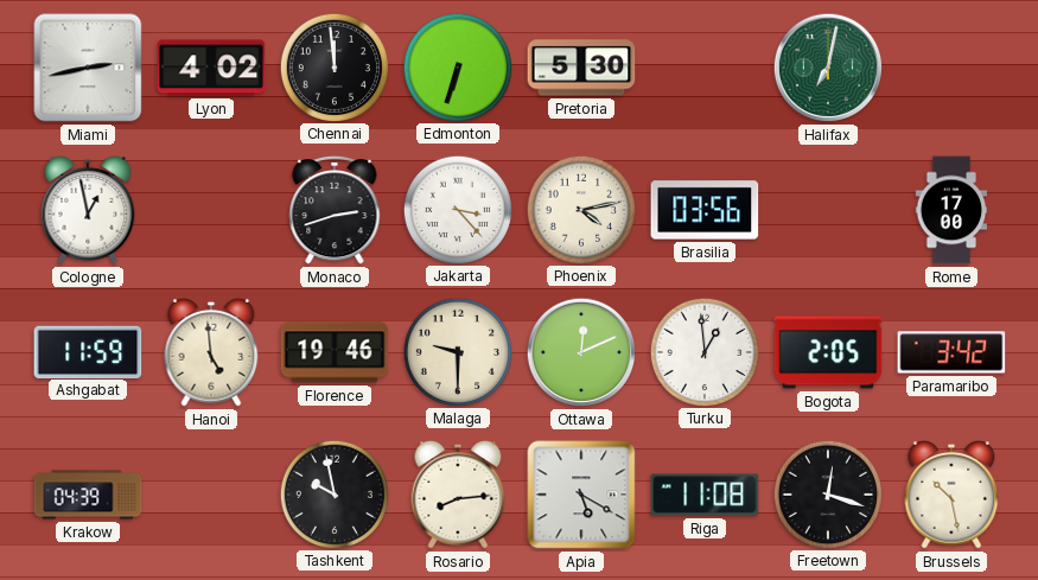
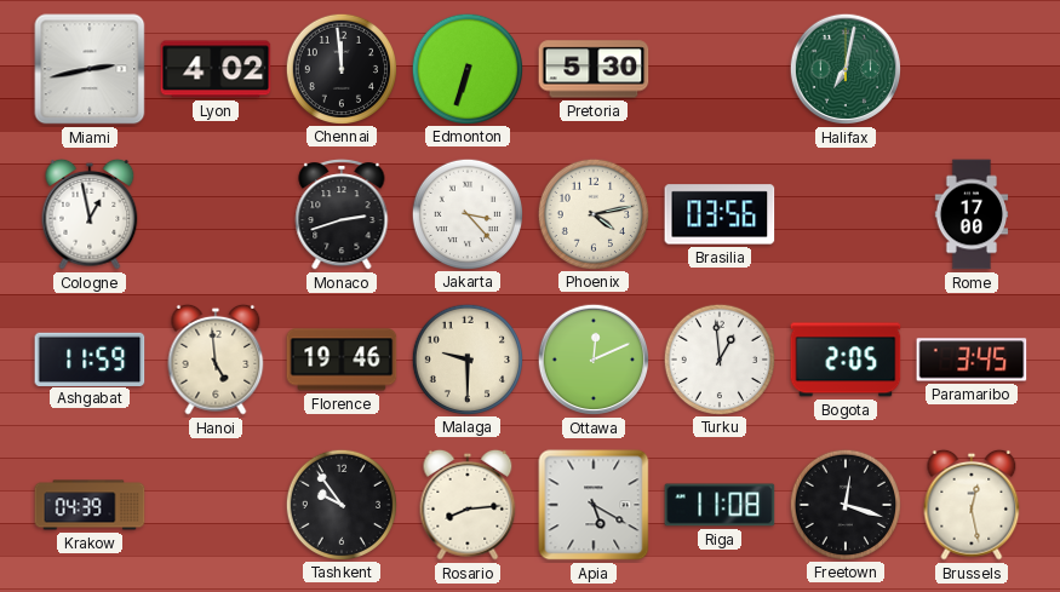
Paramaribo: 3:42 -> 3:45 (972, 360)
Tashkent: 9:58 -> 9:54 (340, 504)
Brussels: 10:28 -> 12:28 (972, 505)
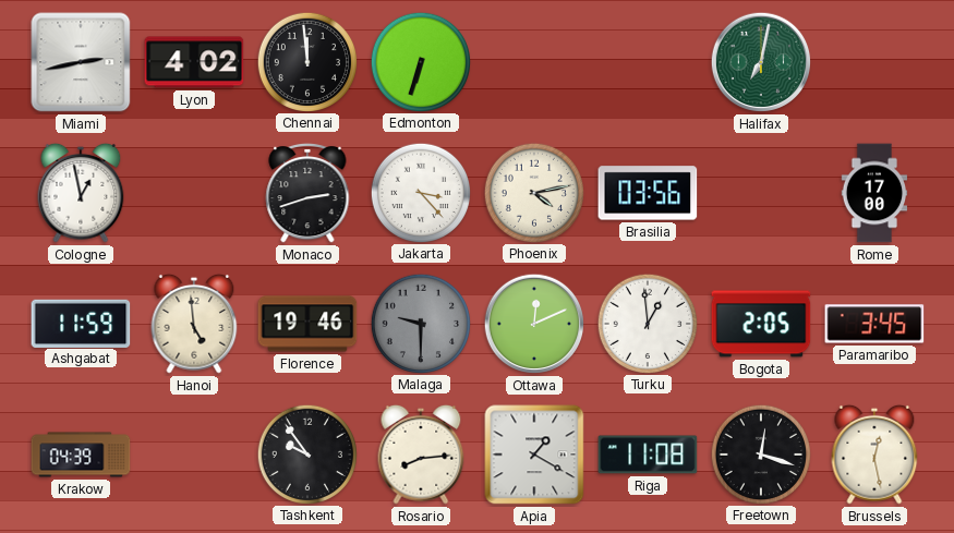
Pretoria: 5:30 -> none (594, 69)
Malaga dial: cream -> grey (420, 323)
Apia: 5:20 -> 1:20 (534, 455)
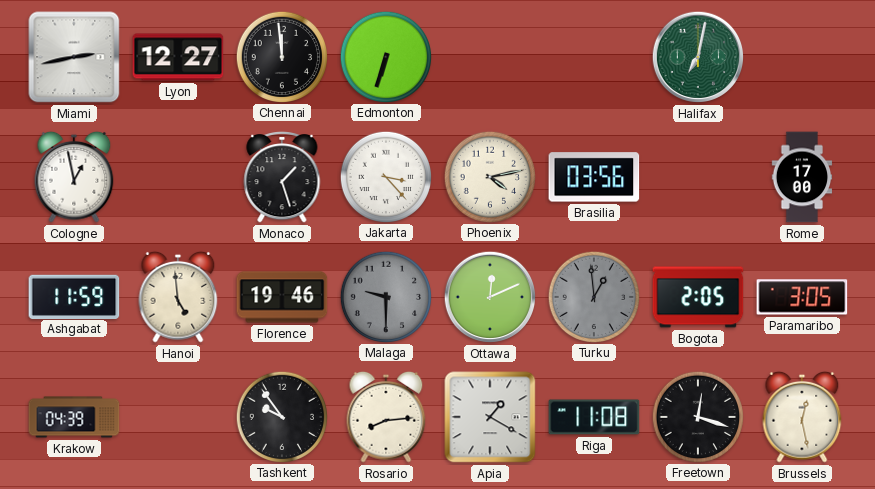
Lyon: 4:02 -> 12:27 (178, 57)
Monaco: 2:42 -> 1:27 (282, 178)
Turku dial: white -> grey (593, 296)
Paramaribo: 3:45 -> 3:05 (802, 297)
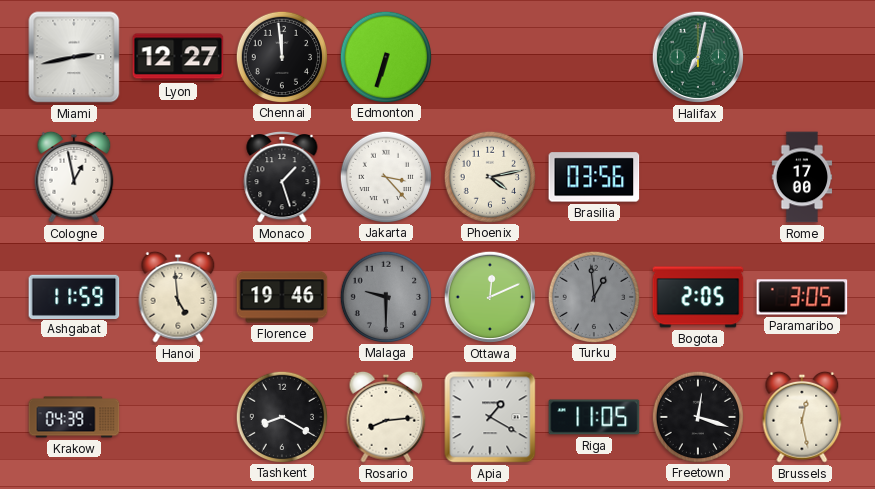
Tashkent: 9:54 -> 8:20 (281, 416)
Riga: 11:08 -> 11:05 (594, 417)
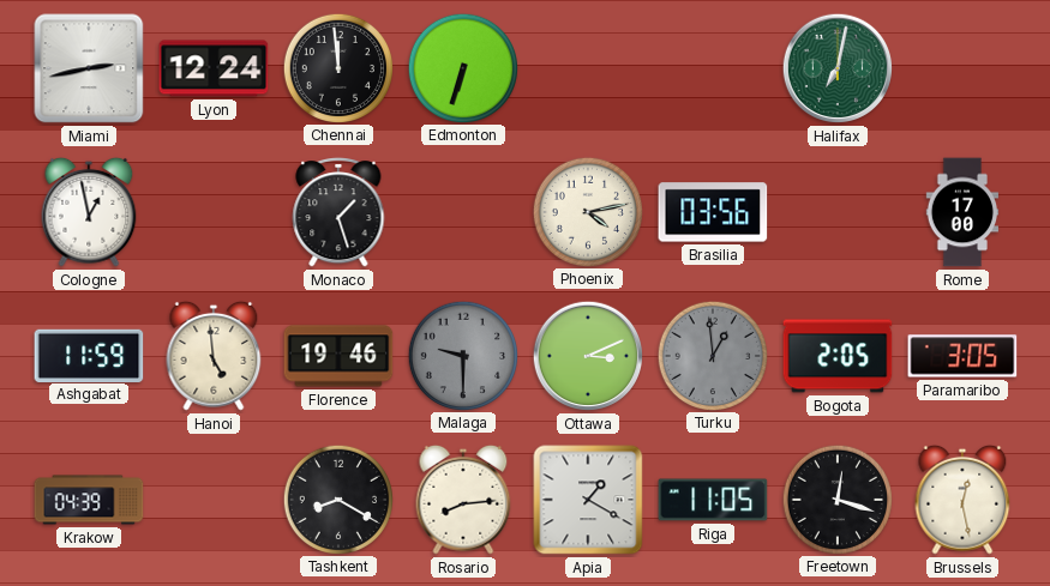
Lyon: 12:27 -> 12:24 (214, 68)
Jakarta: 3:23 -> none (385, 176)
Ottawa: 12:11 -> 3:11 (588, 356)
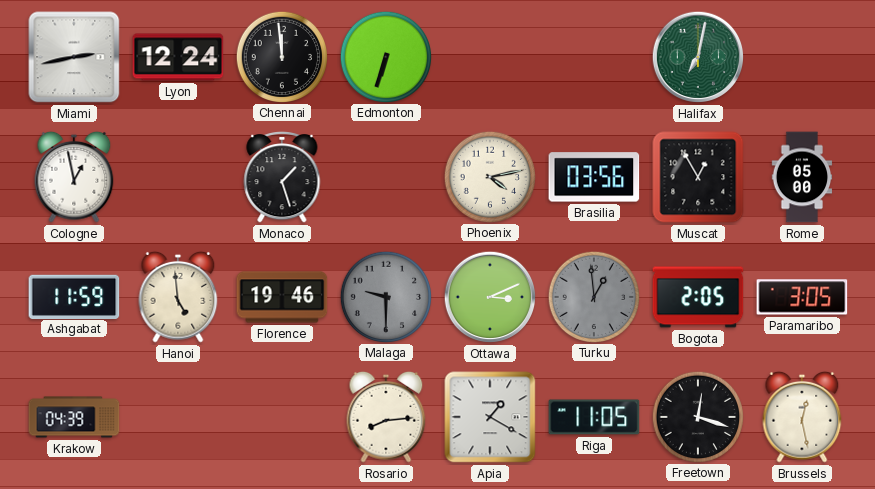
Muscat: none -> 12:55 (698, 177)
Rome: 17:00 -> 05:00 (802, 177)
Tashkent: 8:20 -> none (337, 499)
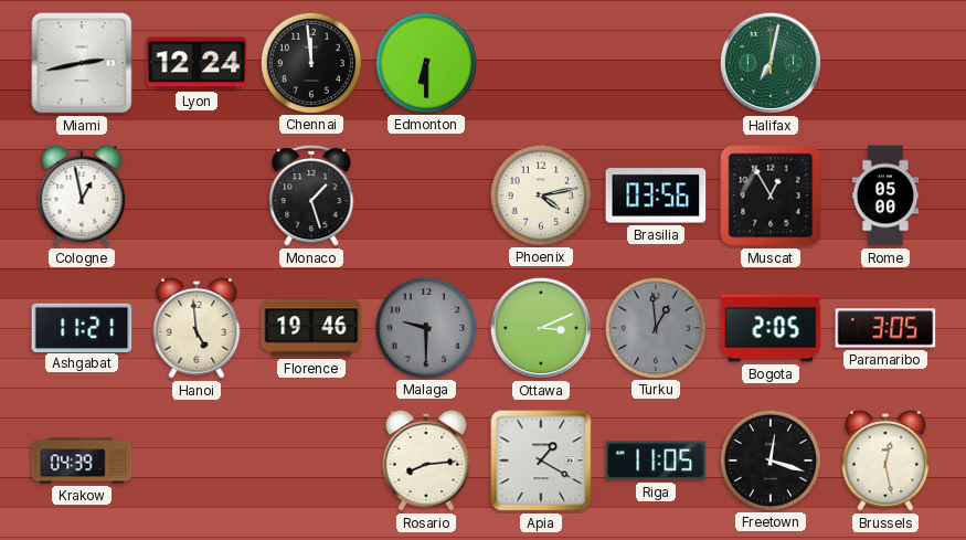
Edmonton: 6:33 -> 6:30 (425, 62)
Ashgabat: 11:59 -> 11:21 (82, 327)
